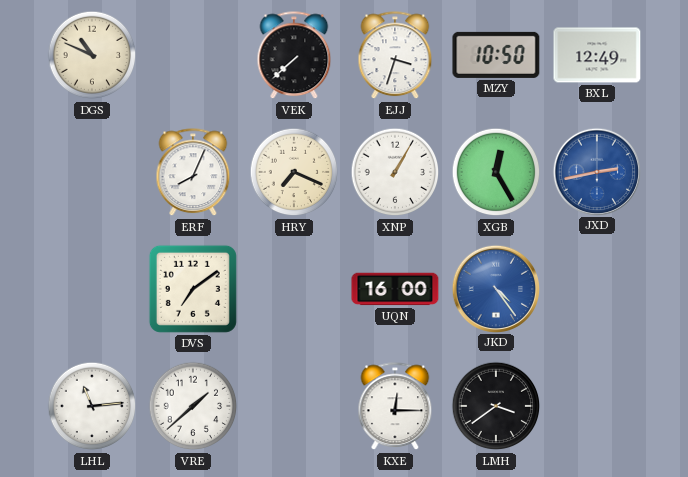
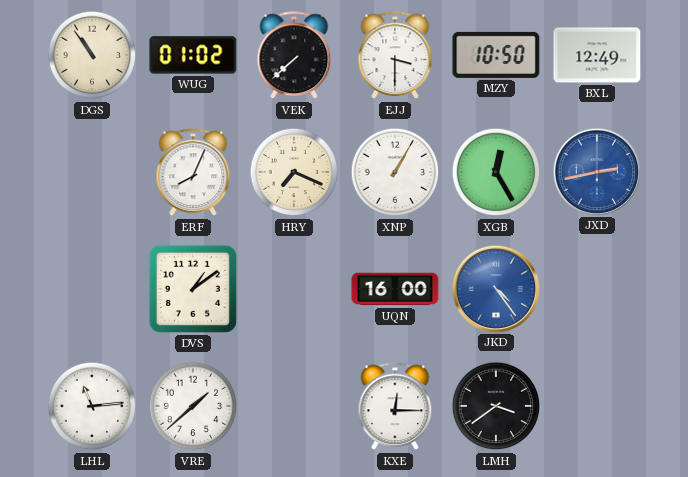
DGS: 10:49 -> 10:54 (92, 55)
WUG: none -> 01:02 (193, 55)
EJJ: 3:33 -> 3:30 (395, 56)
DVS: 7:09 -> 1:09 (193, 289)
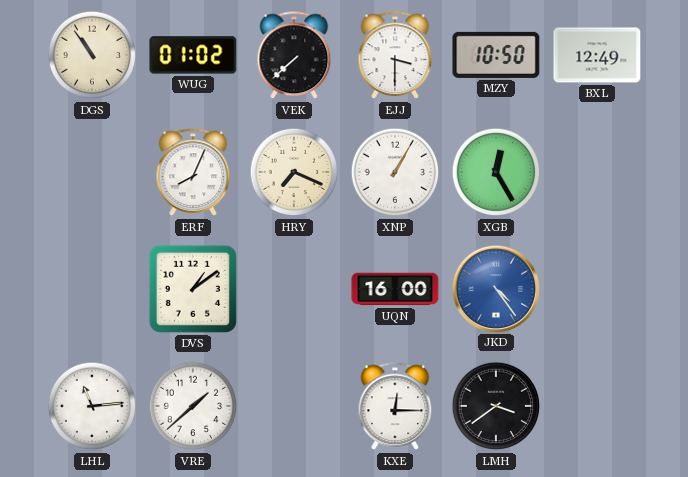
JXD: 2:43 -> none (596, 171)
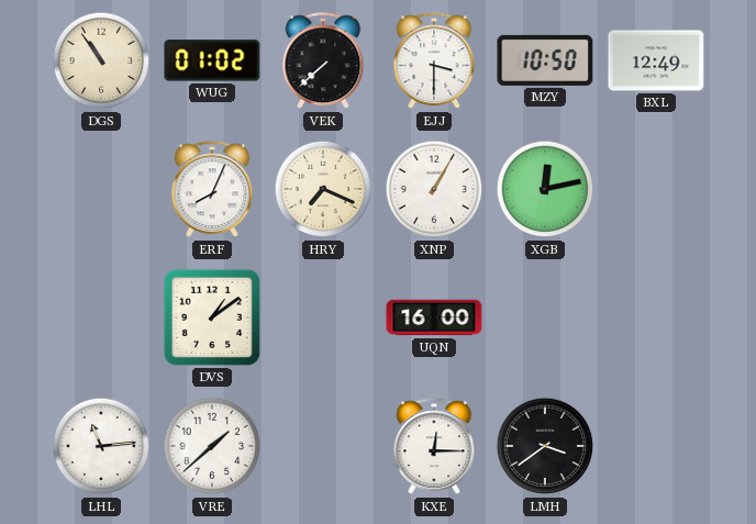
XGB: 12:25 -> 12:13 (545, 189)
JKD: 4:24 -> none (495, 288)
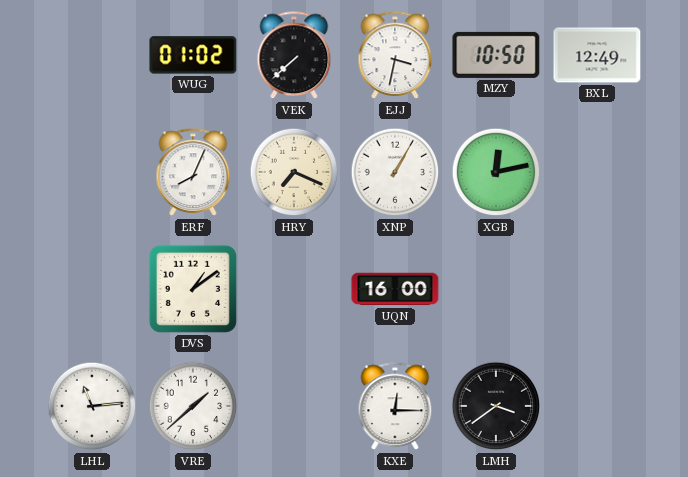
DGS: 10:54 -> none (101, 60)
EJJ: 3:30 -> 3:32 (395, 56)
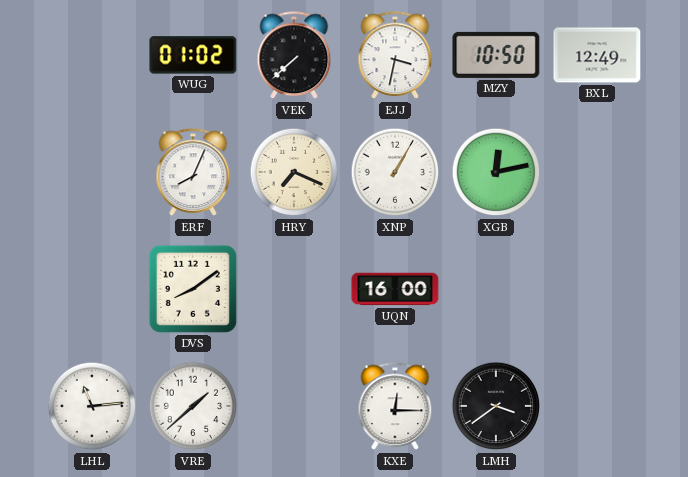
DVS: 1:09 -> 8:09 (193, 289)
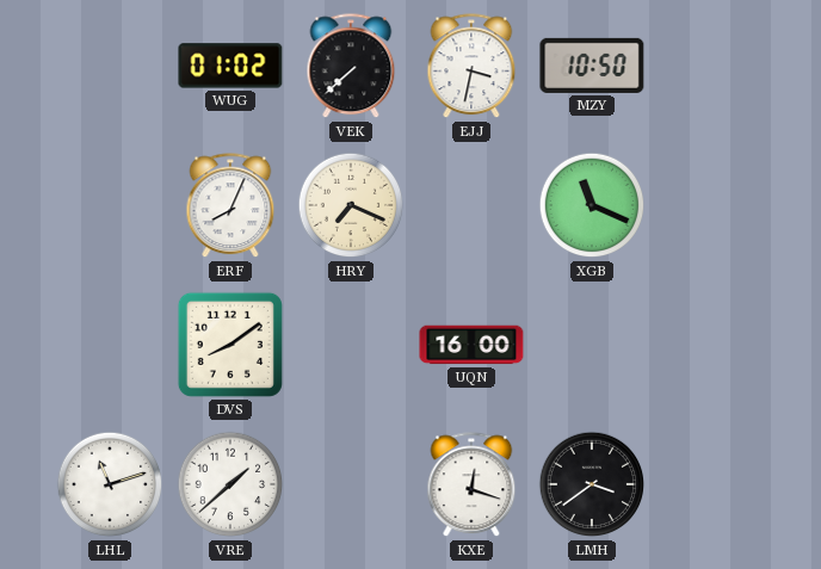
BXL: 12:49 -> none (597, 55)
XNP: 1:05 -> none (395, 172)
XGB: 12:13 -> 11:19 (592, 205)
LHL: 11:14 -> 11:12 (110, 484)
KXE: 12:15 -> 12:18 (471, 485)
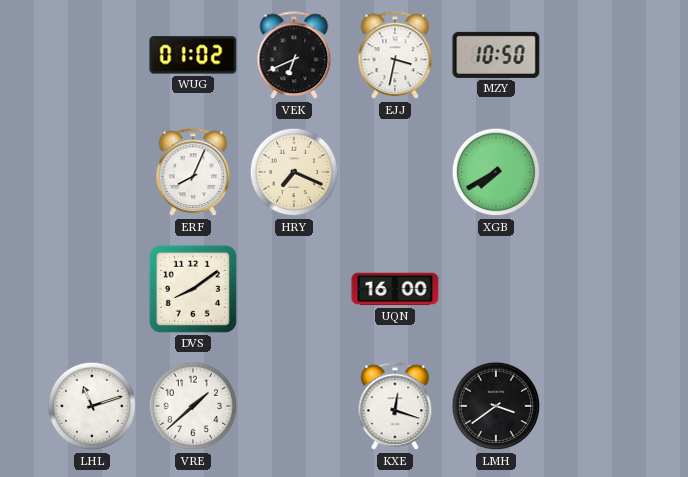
VEK: 7:38 -> 6:41 (294, 56)
XGB: 11:19 -> 7:40 (496, 172)
